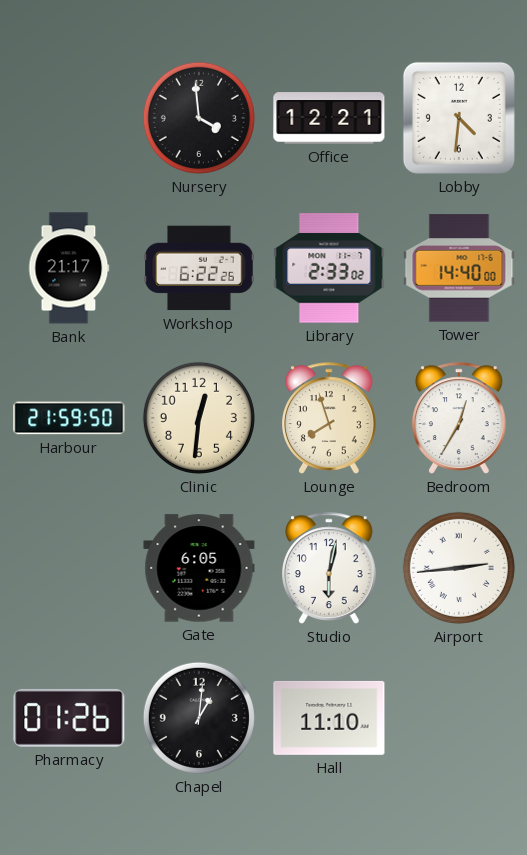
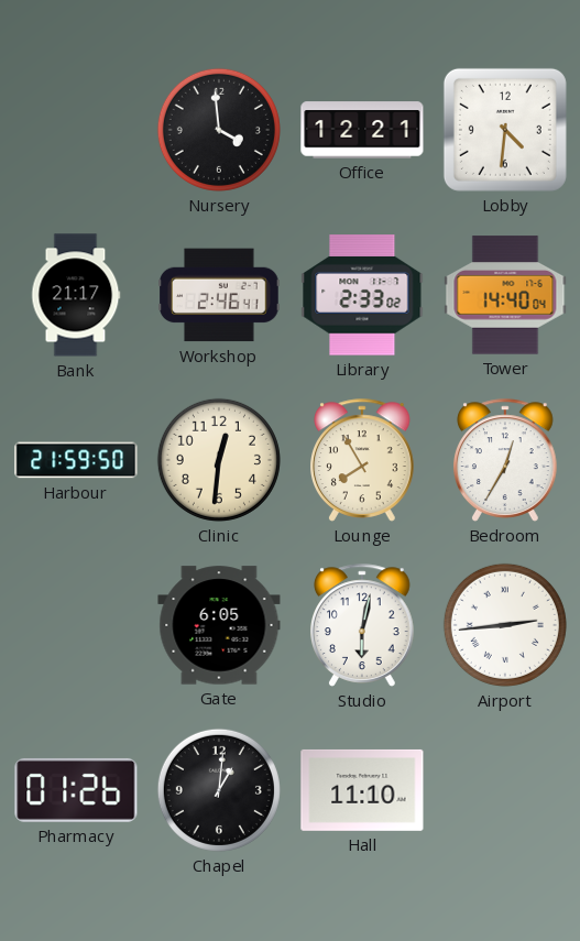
Workshop: 6:22 -> 2:46 (219, 295)
Tower: 14:40:00 -> 14:40:04 (505, 295)
Lounge: 7:57 -> 7:55 (363, 460)
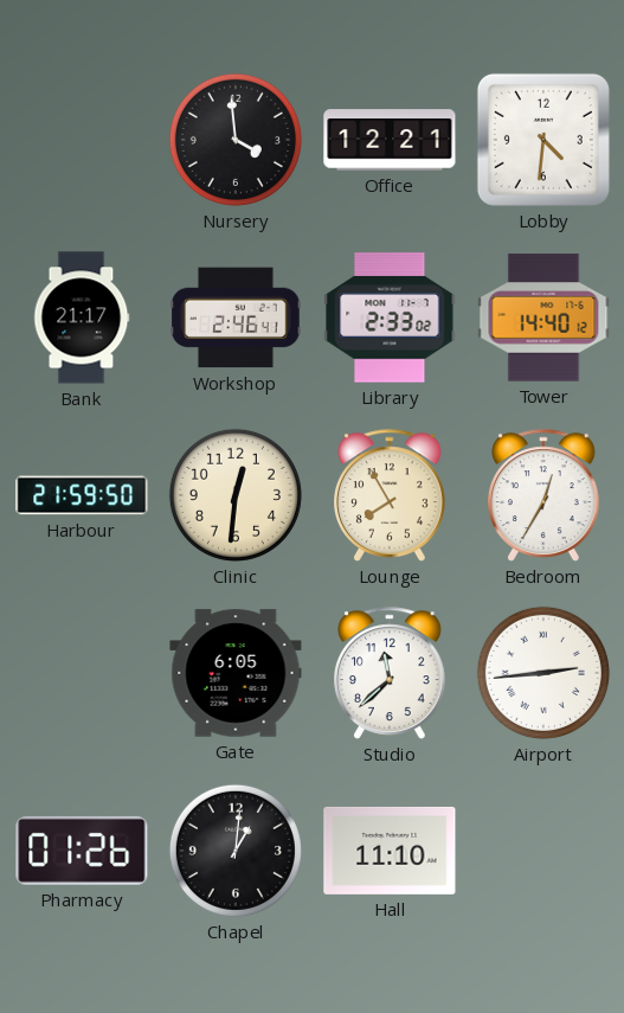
Tower: 14:40:04 -> 14:40:12 (543, 318)
Studio: 6:02 -> 11:38 (391, 673)
